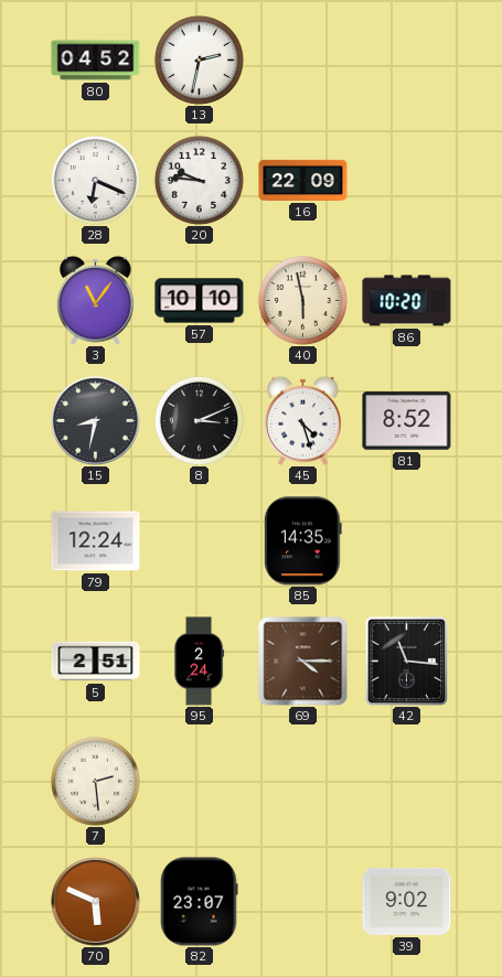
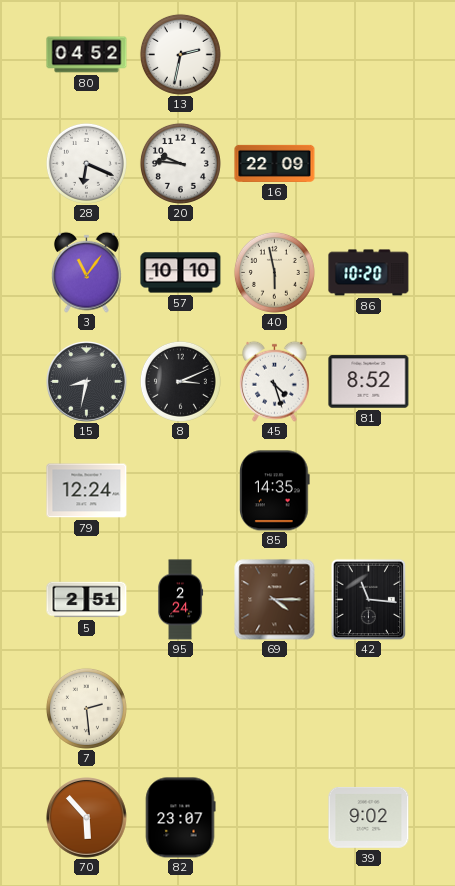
70: 5:49 -> 5:53 (87, 818)
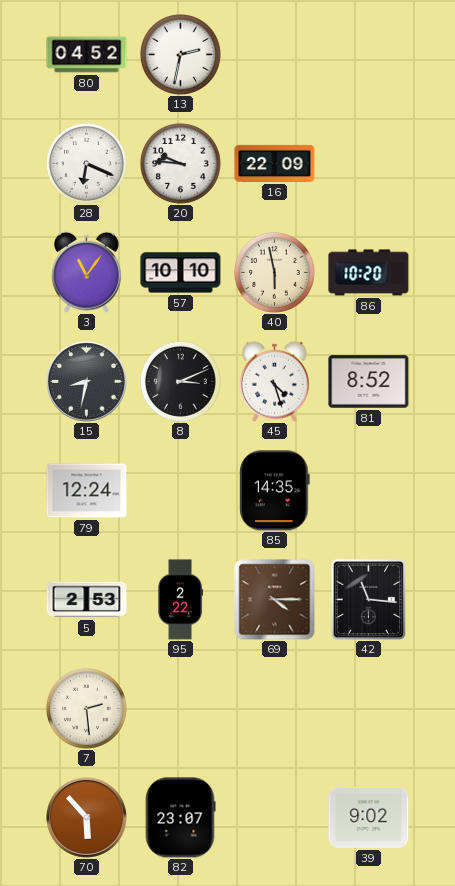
5: 2:51 -> 2:53 (87, 600)
95: 2:24 -> 2:22 (181, 600)
